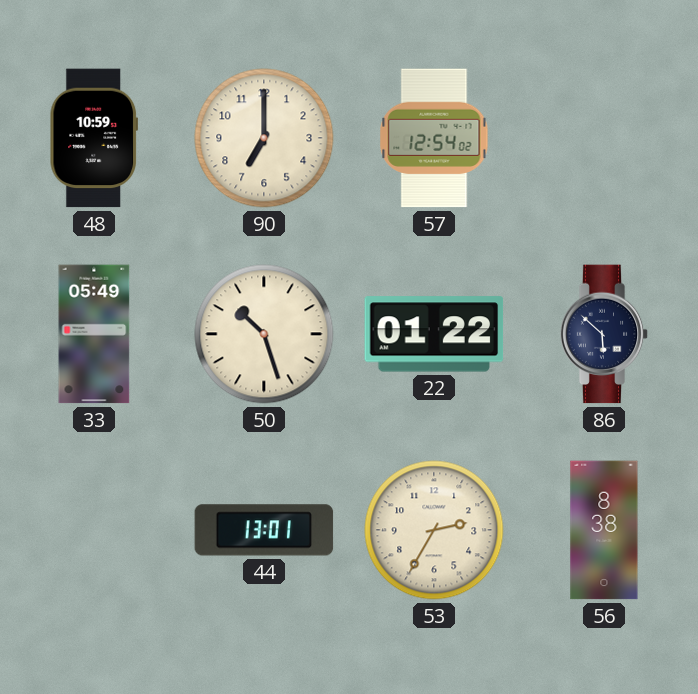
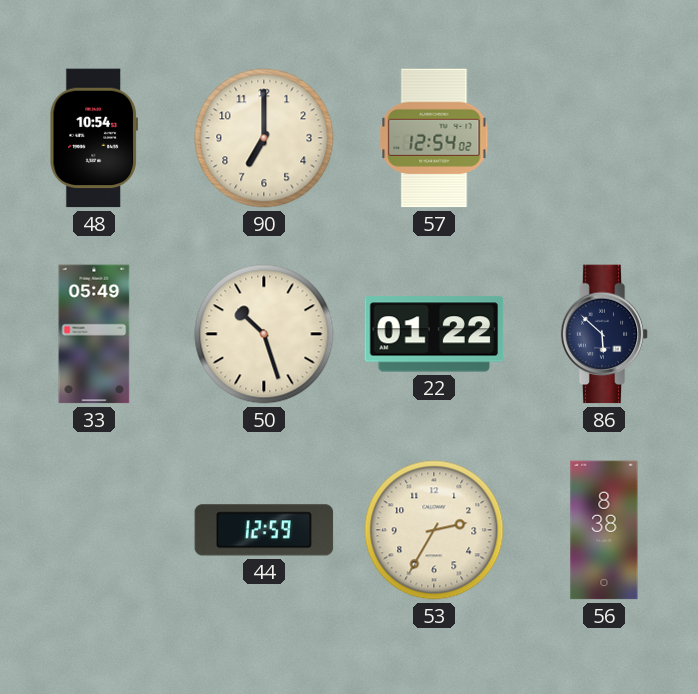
48: 10:59 -> 10:54 (94, 138)
44: 13:01 -> 12:59 (264, 530)
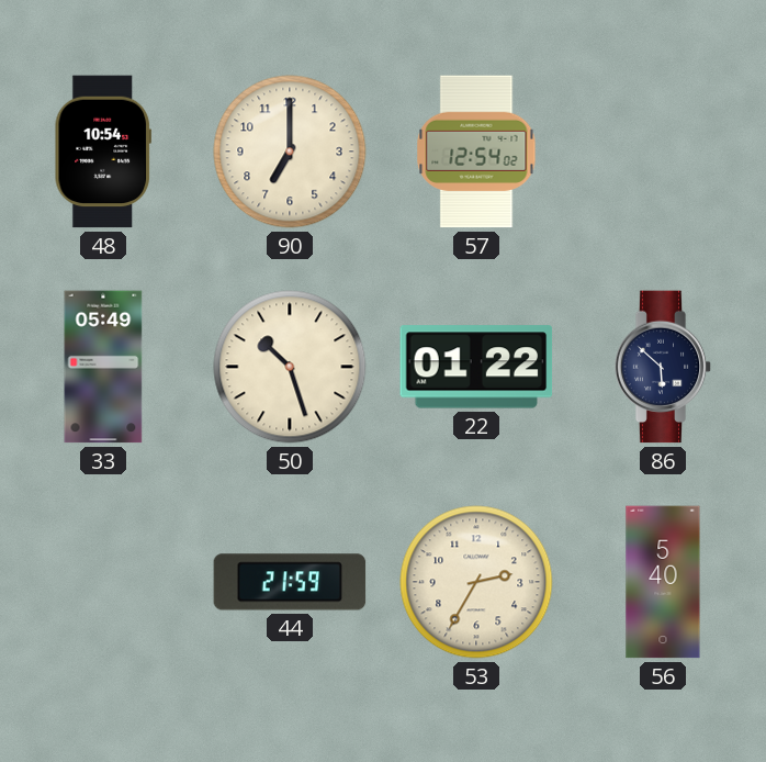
44: 12:59 -> 21:59 (290, 582)
56: 8:38 -> 5:40 (663, 582)
